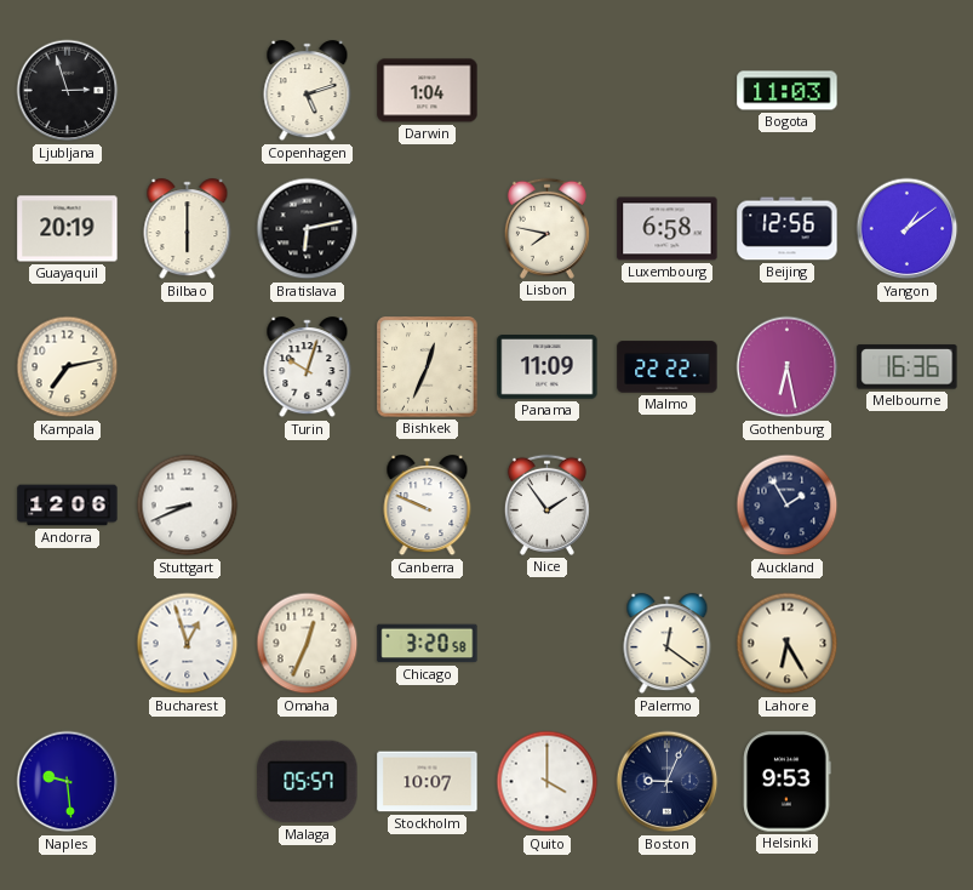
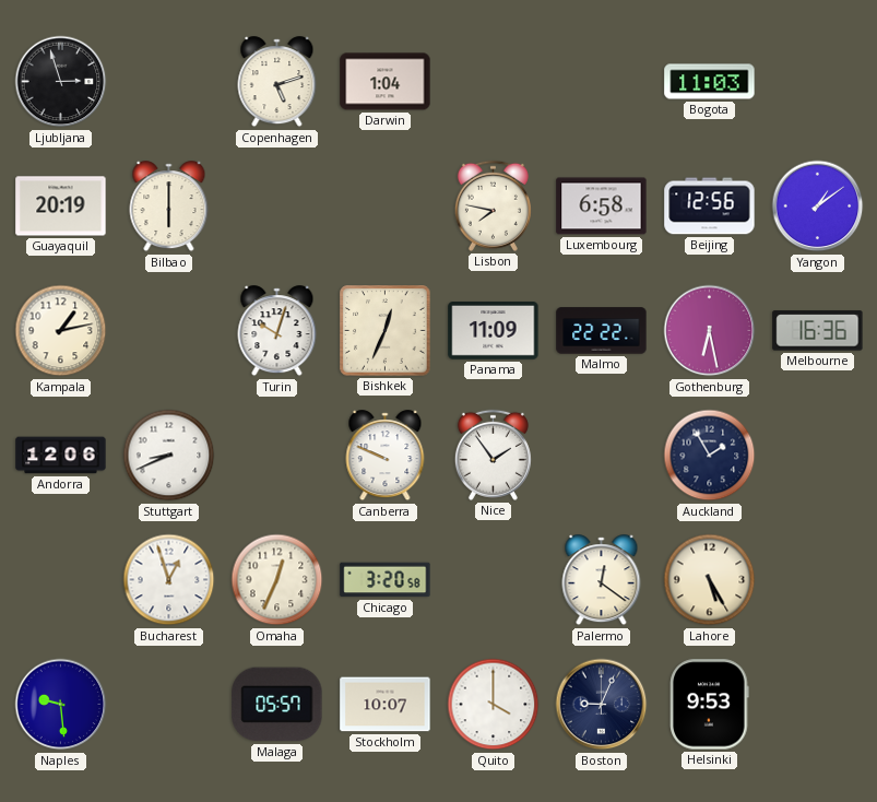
Bratislava: 6:13 -> none (308, 229)
Kampala: 7:13 -> 1:13 (61, 331)
Lahore: 6:25 -> 5:25 (710, 580)
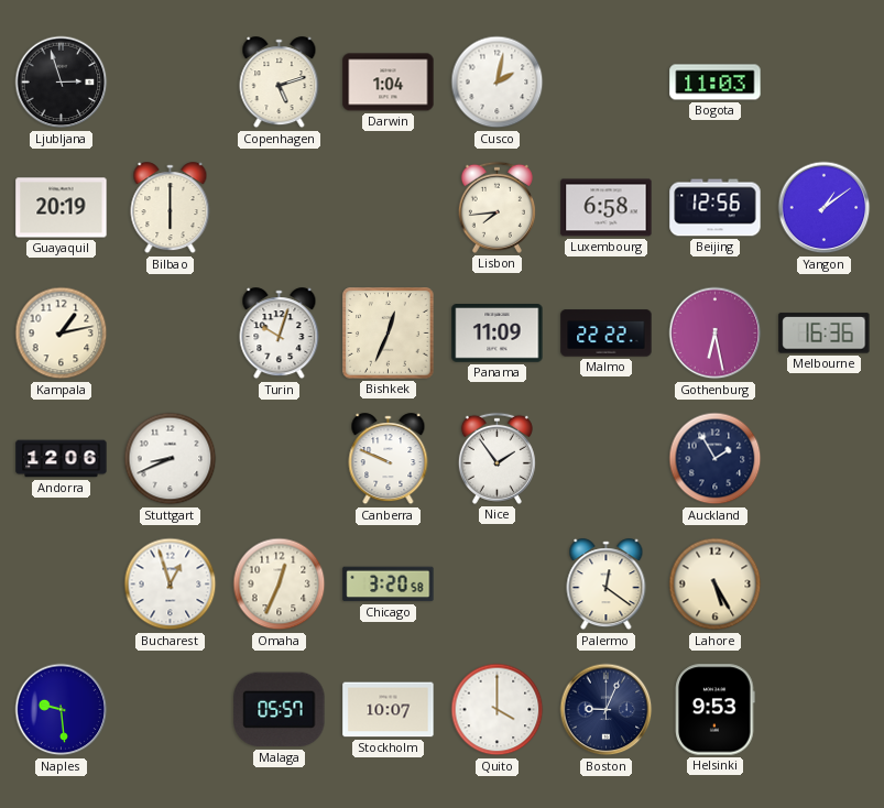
Cusco: none -> 2:02 (498, 83)
Lisbon: 7:47 -> 7:44 (496, 207)
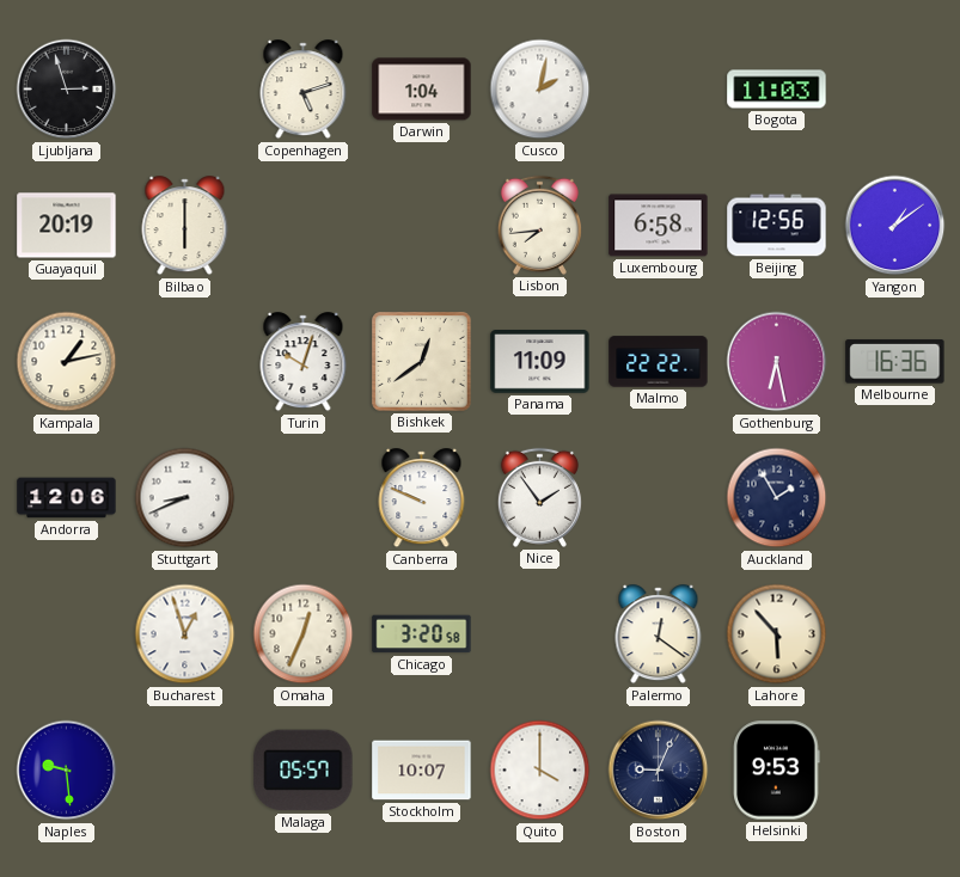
Bishkek: 12:34 -> 12:39 (422, 362)
Lahore: 5:25 -> 5:53 (777, 634)
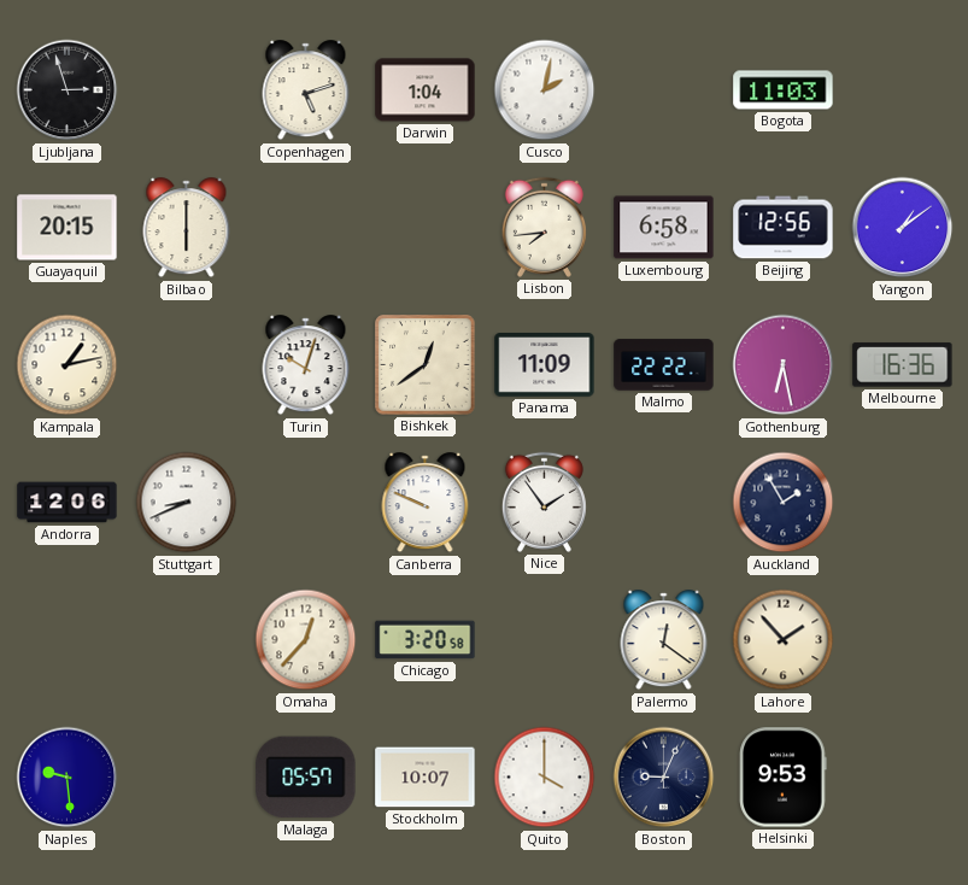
Guayaquil: 20:19 -> 20:15 (68, 228)
Bucharest: 12:57 -> none (185, 634)
Omaha: 12:34 -> 12:37 (306, 640)
Lahore: 5:53 -> 1:53 (784, 640)
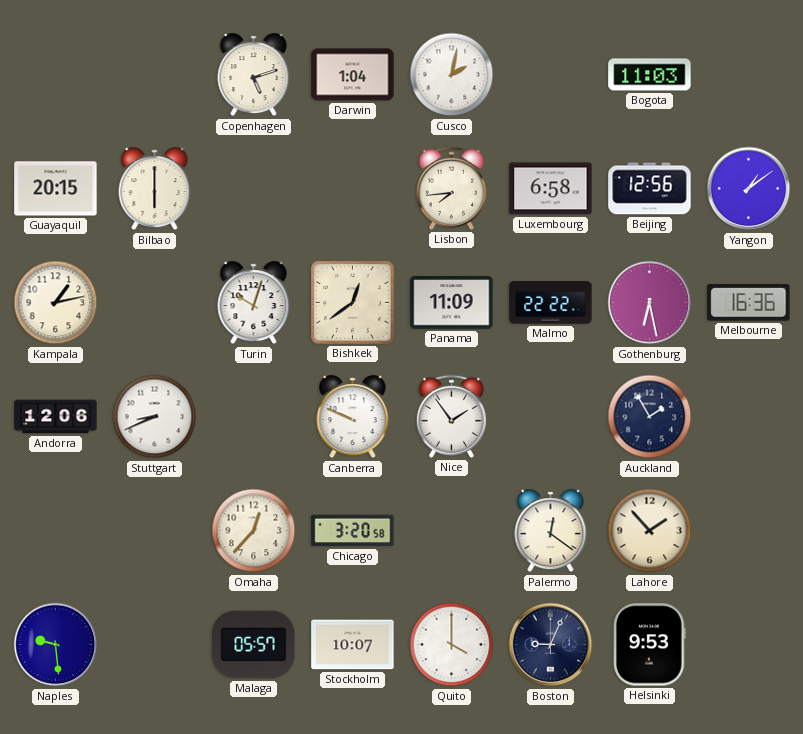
Ljubljana: 2:57 -> none (68, 90)
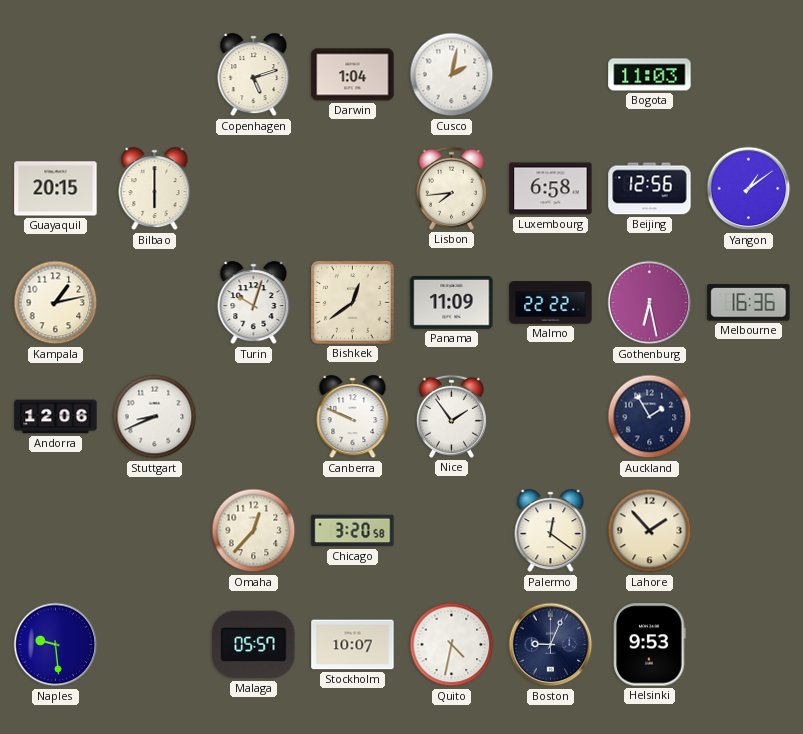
Quito: 4:00 -> 4:32 (452, 645)
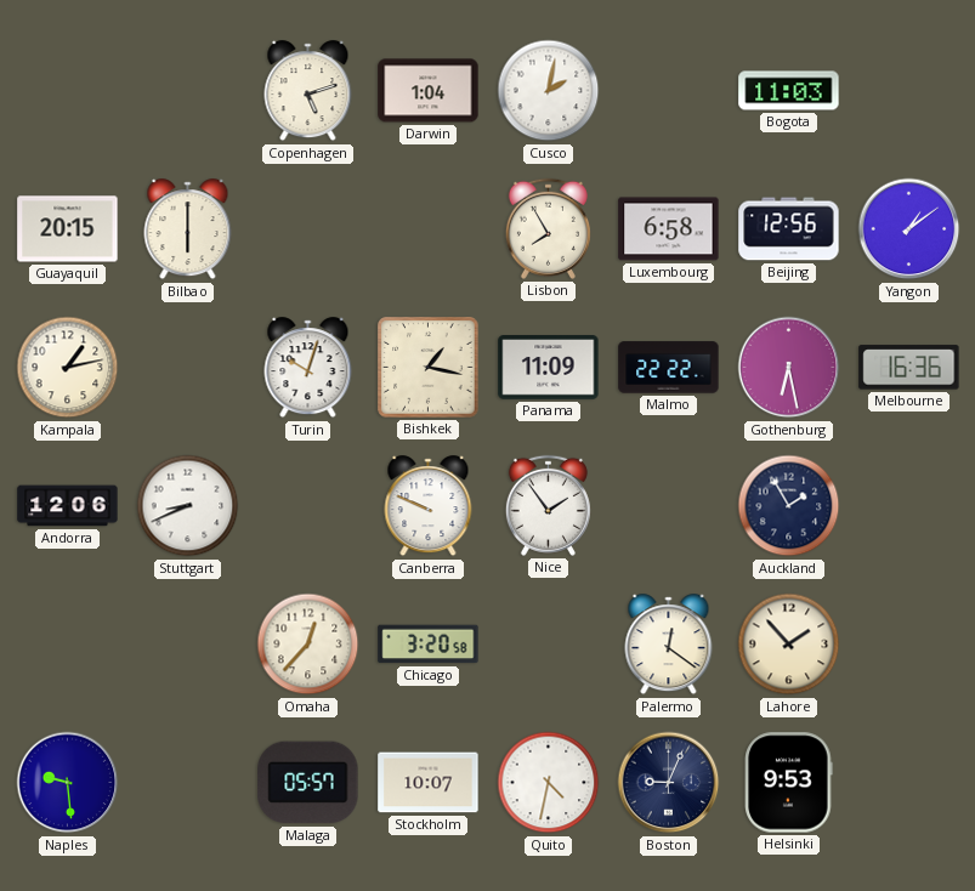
Lisbon: 7:44 -> 7:55 (548, 228)
Bishkek: 12:39 -> 1:17 (429, 368)
